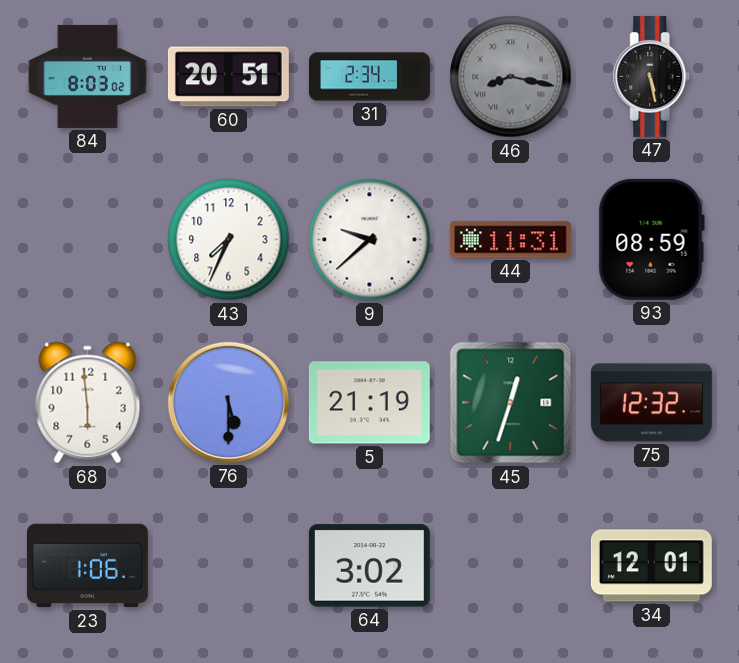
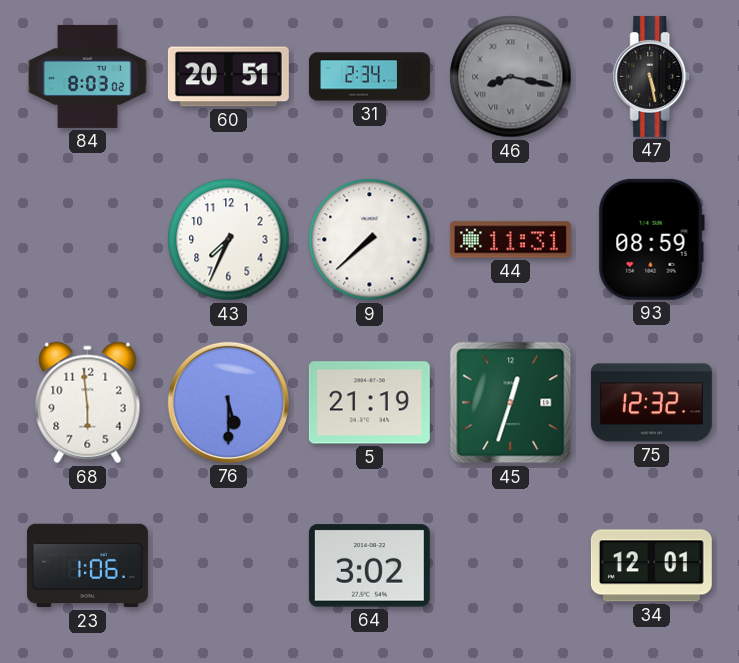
9: 9:38 -> 7:38 (370, 240)
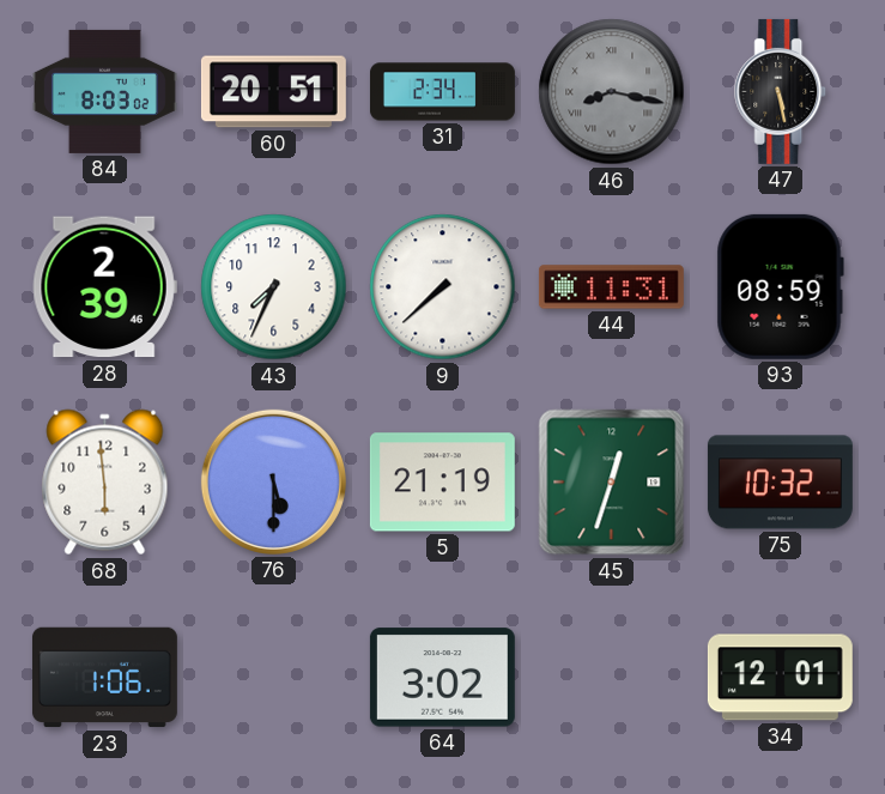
28: none -> 2:39 (104, 287)
75: 12:32 -> 10:32 (780, 483)
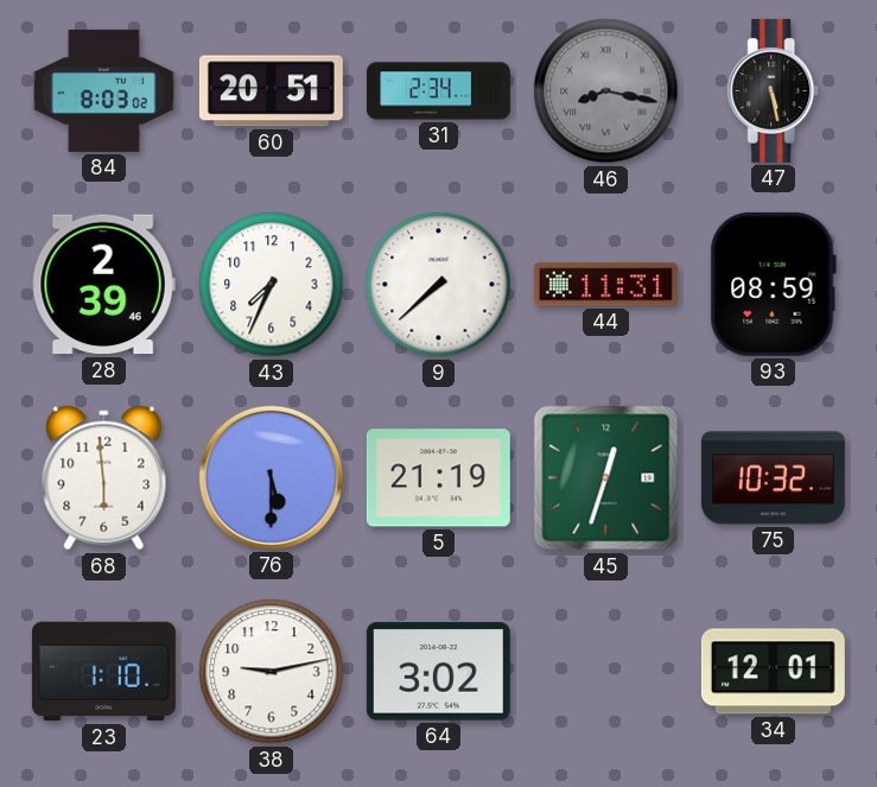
23: 1:06 -> 1:10 (103, 672)
38: none -> 9:13 (272, 672)
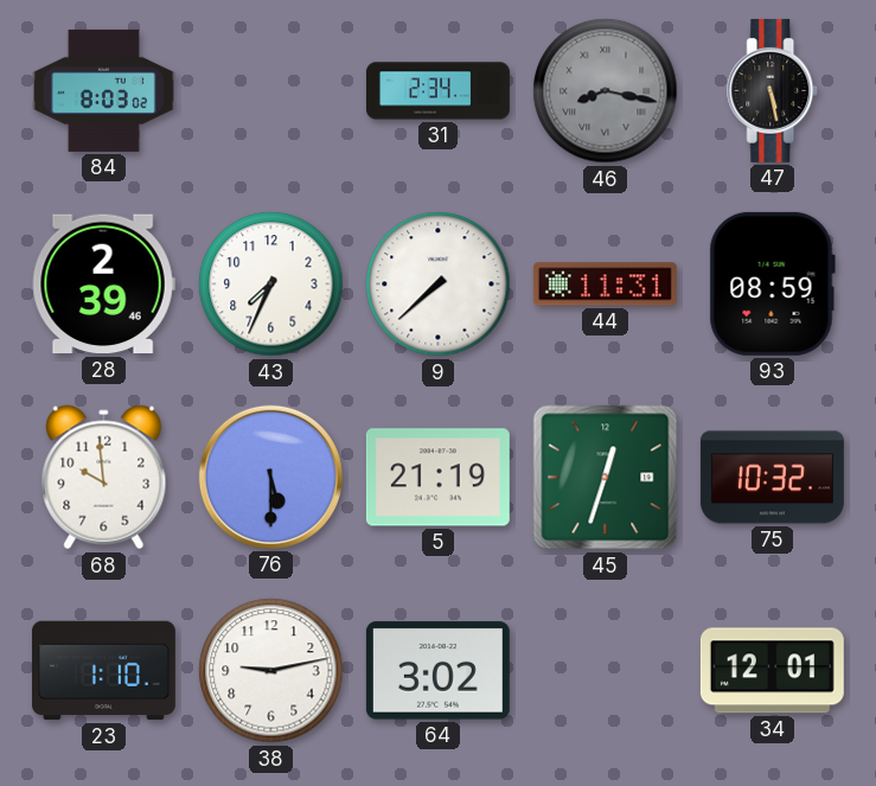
60: 20:51 -> none (271, 91)
68: 5:59 -> 9:59 (104, 478)
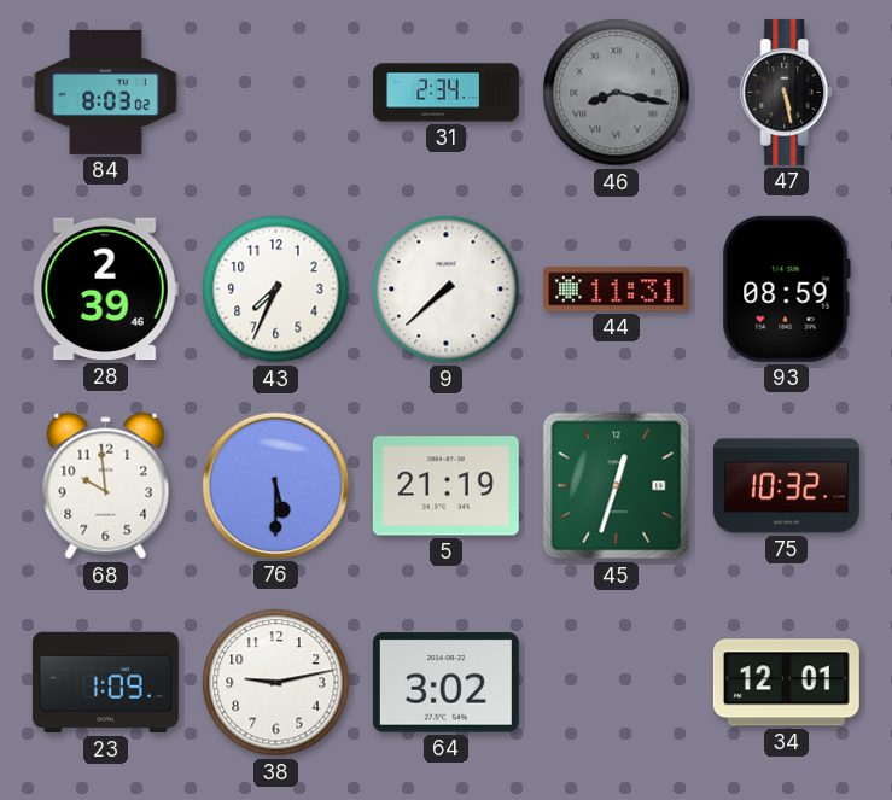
23: 1:10 -> 1:09 (105, 683)
